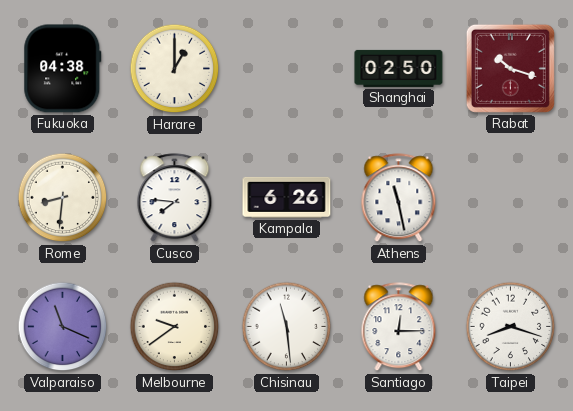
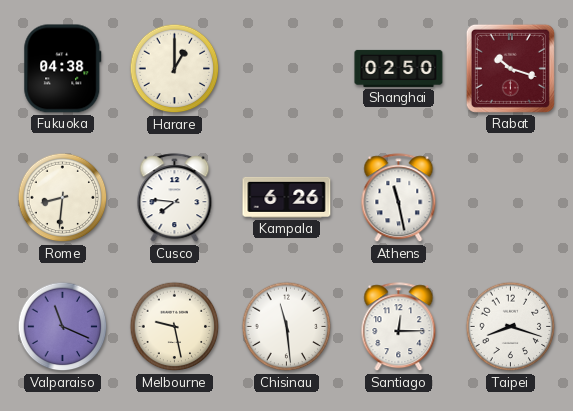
Melbourne: 9:39 -> 9:28 (175, 327)
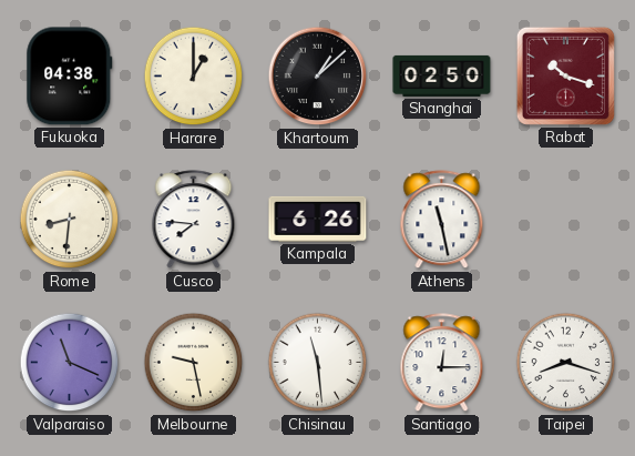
Khartoum: none -> 1:08 (318, 77)
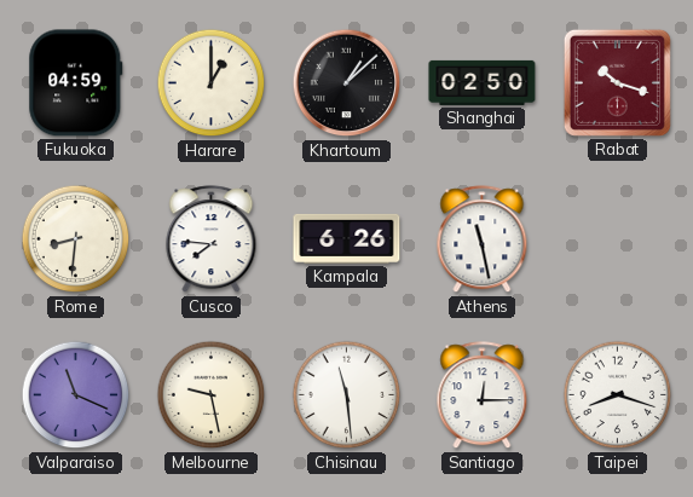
Fukuoka: 04:38 -> 04:59 (76, 83)
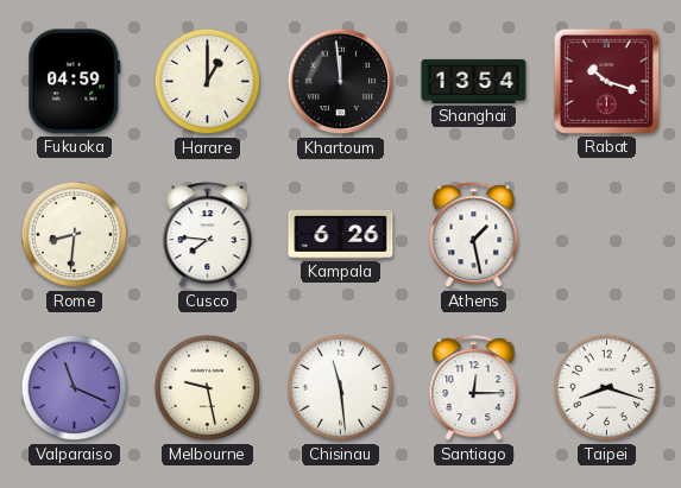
Khartoum: 1:08 -> 11:59 (341, 82)
Shanghai: 02:50 -> 13:54 (474, 81)
Athens: 11:28 -> 1:28 (474, 235)
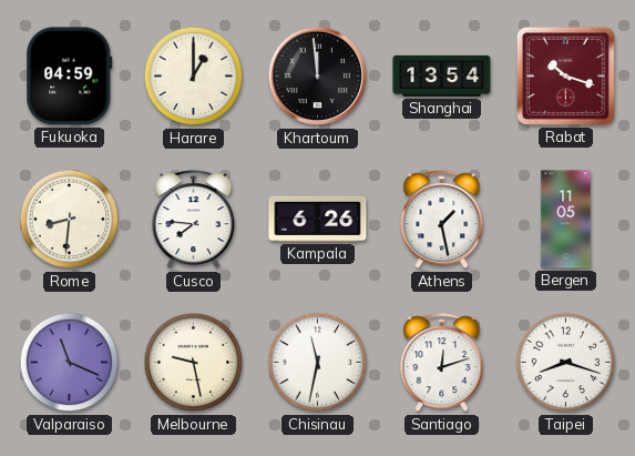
Bergen: none -> 11:05 (566, 220)
Chisinau: 11:29 -> 11:32 (318, 363)
Santiago: 12:15 -> 12:12 (442, 363)
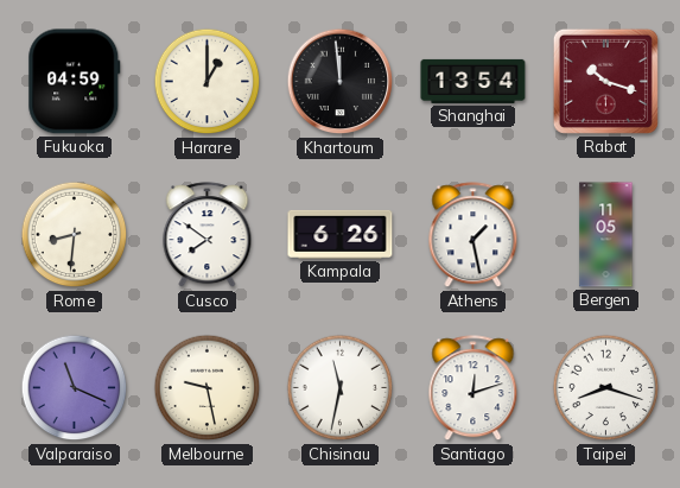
Cusco: 7:46 -> 7:51 (208, 235)
